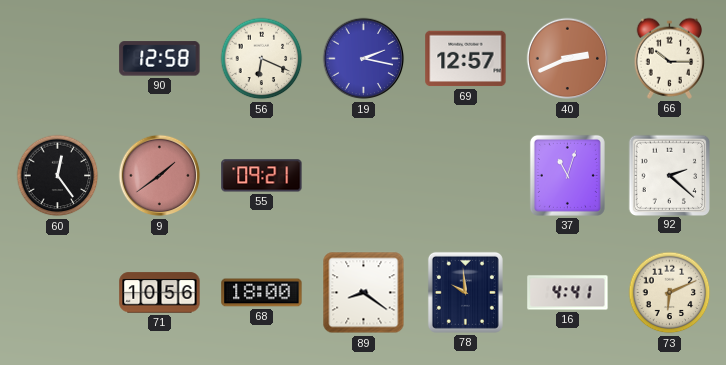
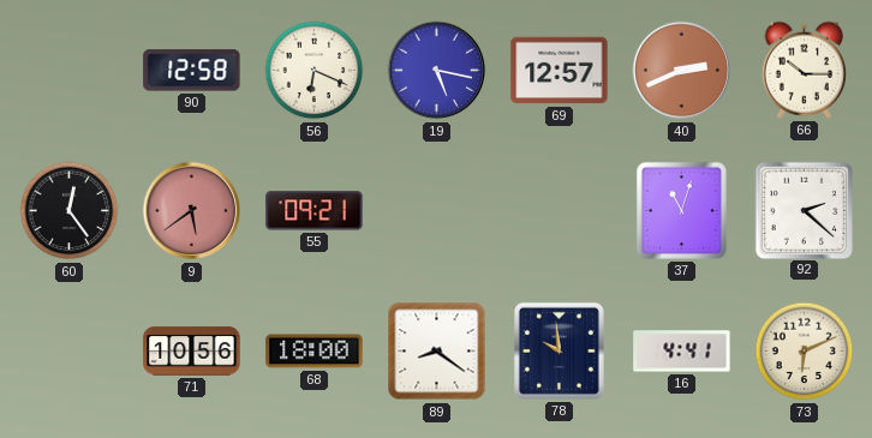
19: 2:17 -> 5:17 (437, 71)
9: 1:39 -> 5:39 (192, 211)
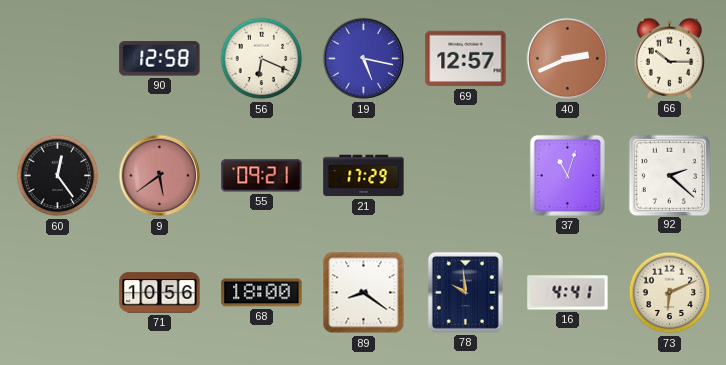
21: none -> 17:29 (364, 176)
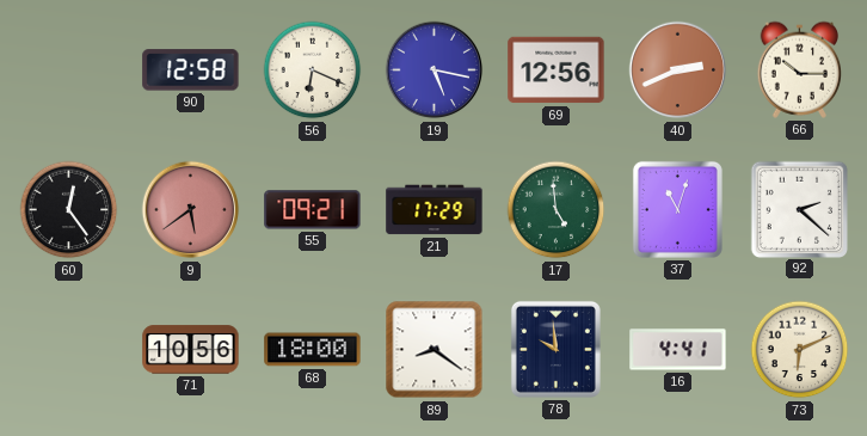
69: 12:57 -> 12:56 (557, 70)
17: none -> 4:59 (557, 210)
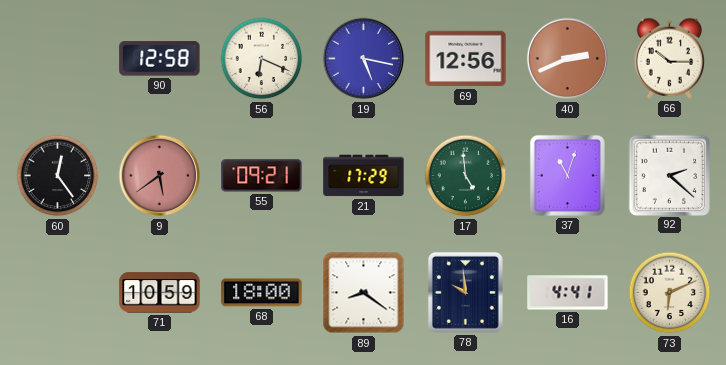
71: 10:56 -> 10:59 (160, 293)
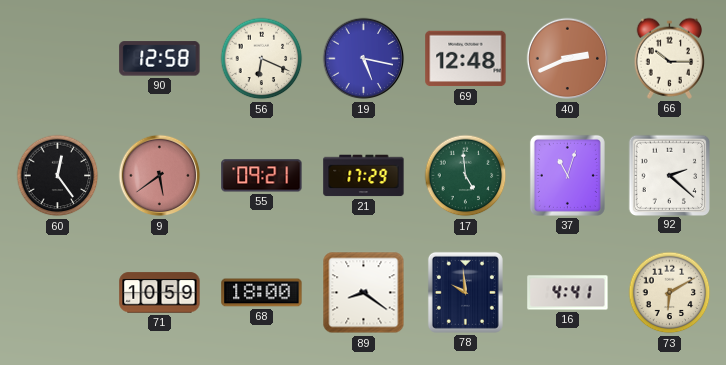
69: 12:56 -> 12:48 (466, 59)
73: 6:11 -> 6:10 (670, 293)
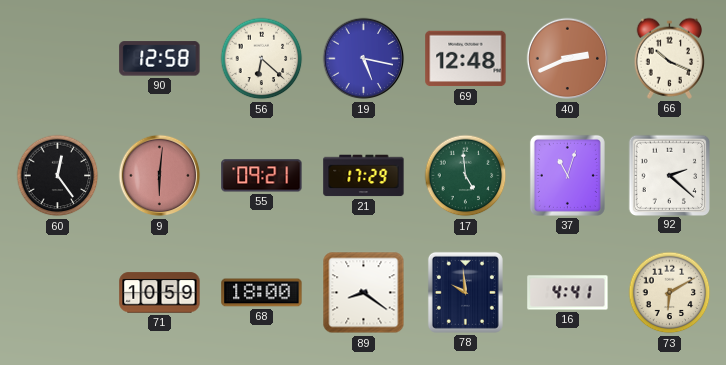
56: 6:19 -> 6:22 (262, 59)
66: 10:15 -> 10:19 (670, 58)
9: 5:39 -> 6:01 (160, 176)
